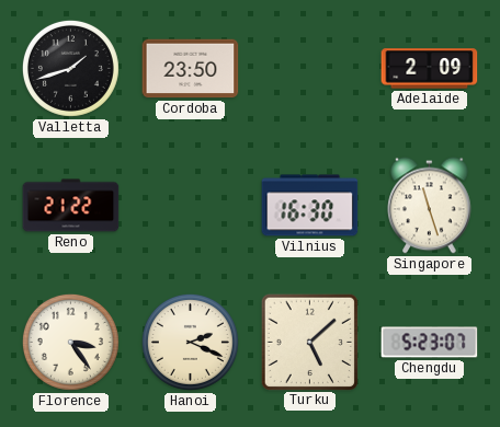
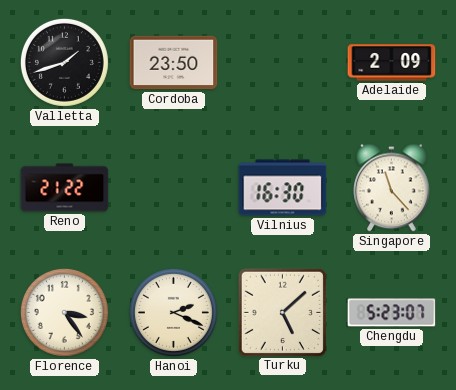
Singapore: 11:27 -> 11:23 (392, 188)
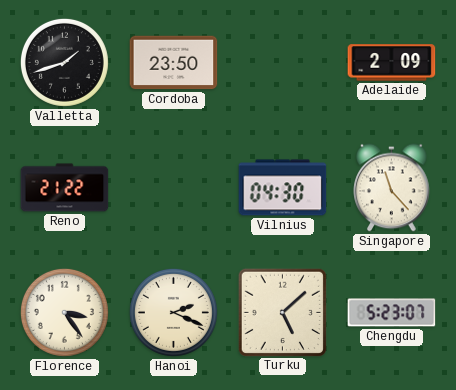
Vilnius: 16:30 -> 04:30 (283, 188)
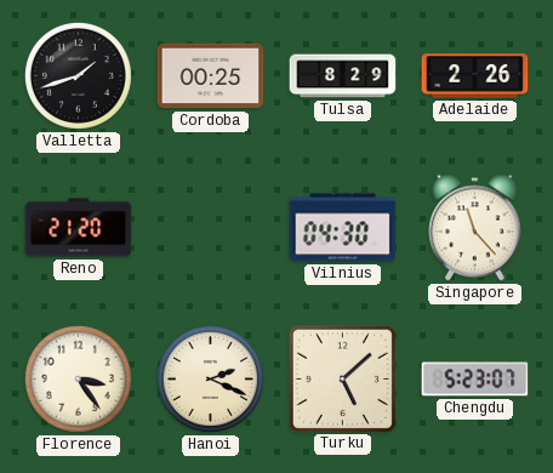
Cordoba: 23:50 -> 00:25 (211, 76)
Tulsa: none -> 8:29 (343, 76)
Adelaide: 2:09 -> 2:26 (475, 76)
Reno: 21:22 -> 21:20 (79, 228)
